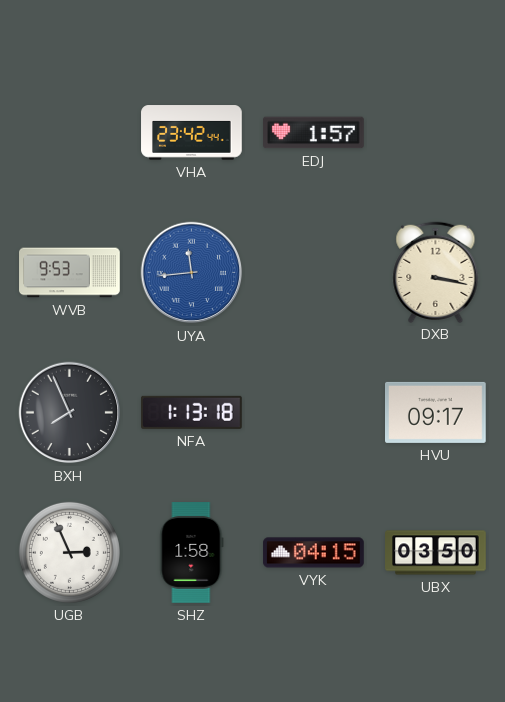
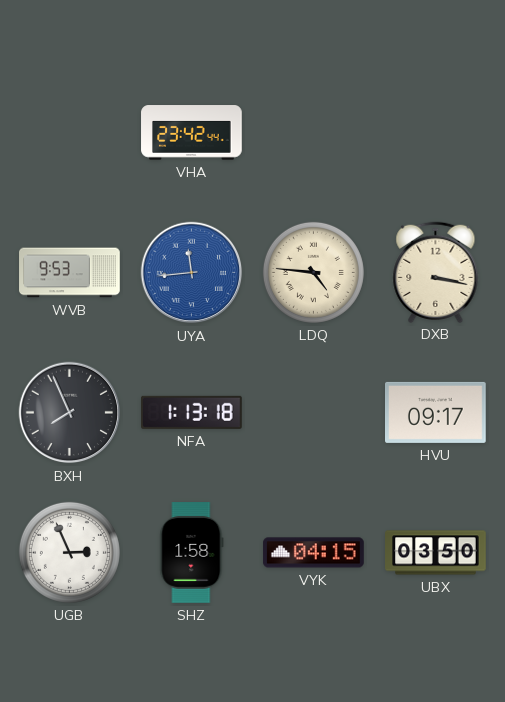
EDJ: 1:57 -> none (314, 133)
LDQ: none -> 4:46 (313, 272)
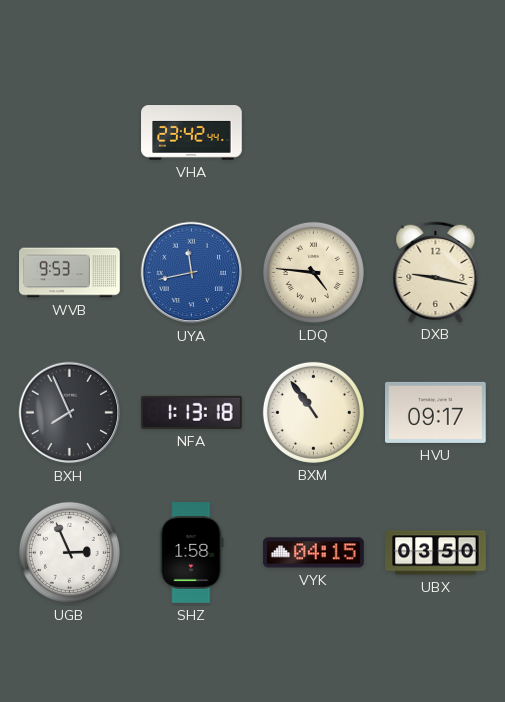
UYA: 11:44 -> 11:43 (192, 273)
DXB: 3:17 -> 9:17 (436, 272)
BXM: none -> 10:54 (313, 412)
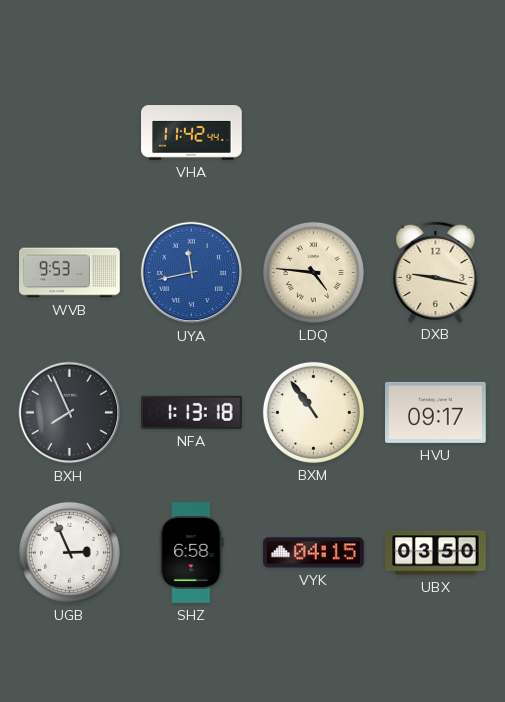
VHA: 23:42 -> 11:42 (192, 133)
SHZ: 1:58 -> 6:58 (192, 553)
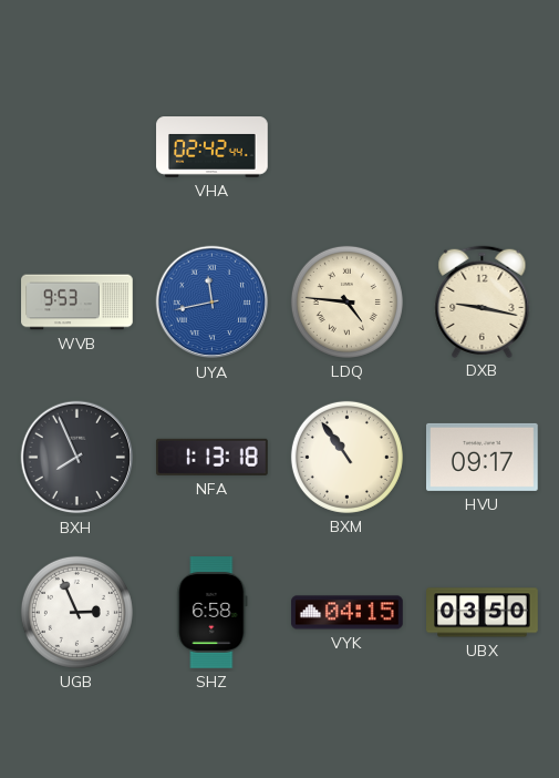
VHA: 11:42 -> 02:42 (213, 147)
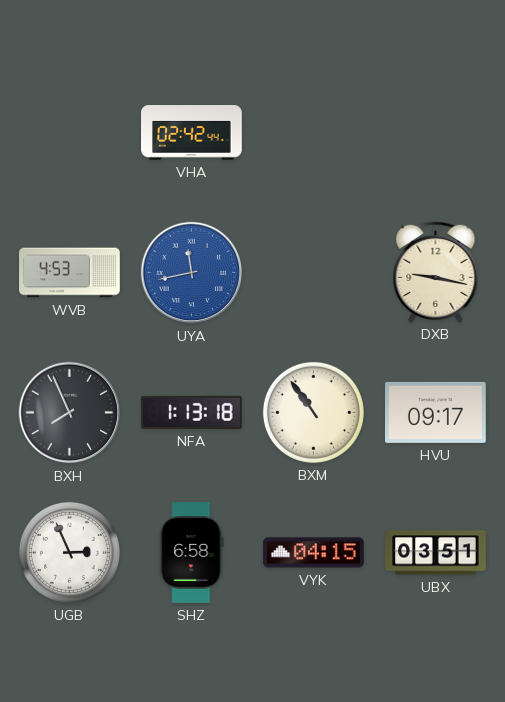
WVB: 9:53 -> 4:53 (70, 273)
LDQ: 4:46 -> none (346, 301)
UBX: 03:50 -> 03:51 (436, 553)
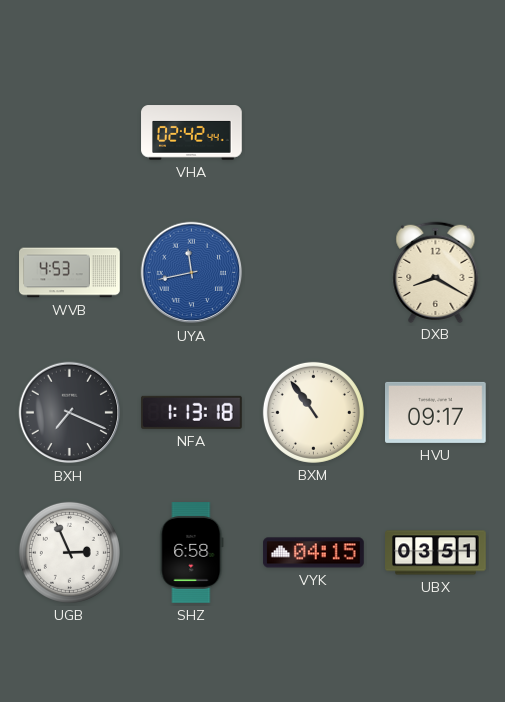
DXB: 9:17 -> 8:20 (436, 272)
BXH: 7:56 -> 7:19 (70, 413)
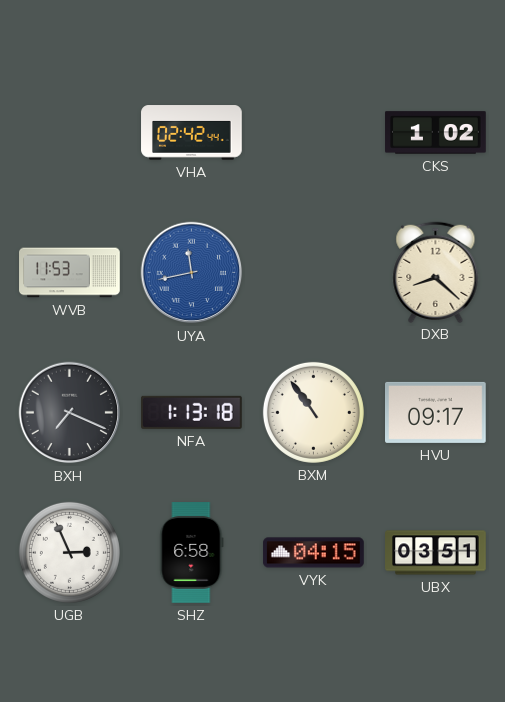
CKS: none -> 1:02 (436, 133)
WVB: 4:53 -> 11:53 (70, 273)
DXB: 8:20 -> 8:22 (436, 272)
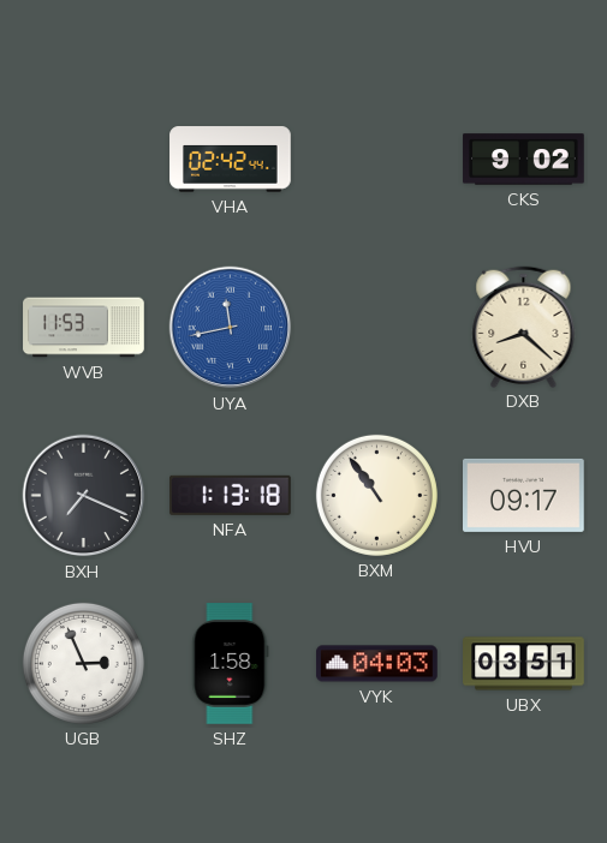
CKS: 1:02 -> 9:02 (524, 160)
SHZ: 6:58 -> 1:58 (231, 664)
VYK: 04:15 -> 04:03 (377, 664)
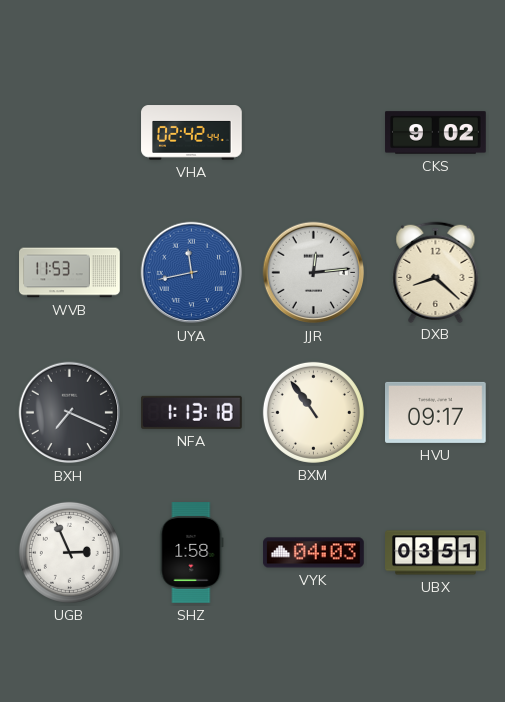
JJR: none -> 12:14 (314, 273)
